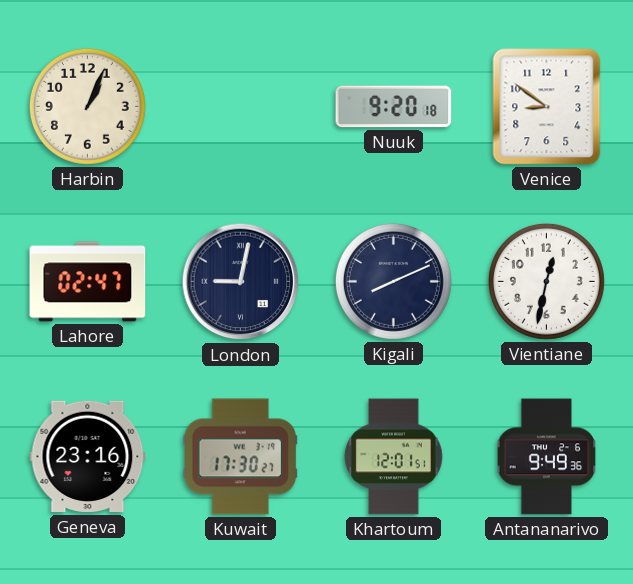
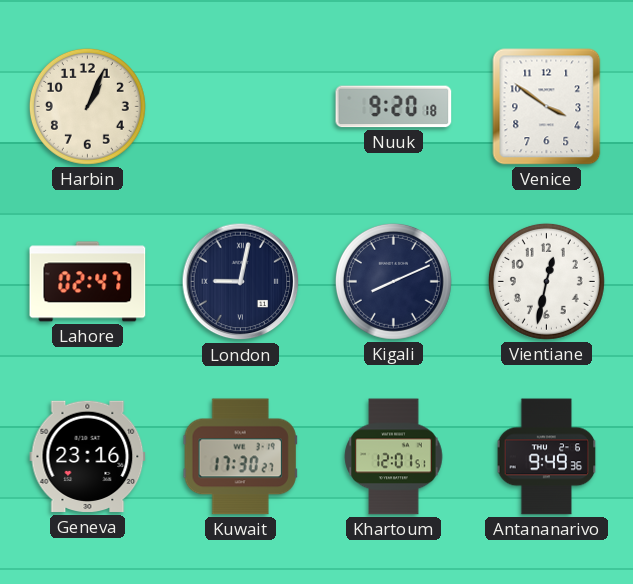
Venice: 8:51 -> 3:51 (547, 107)
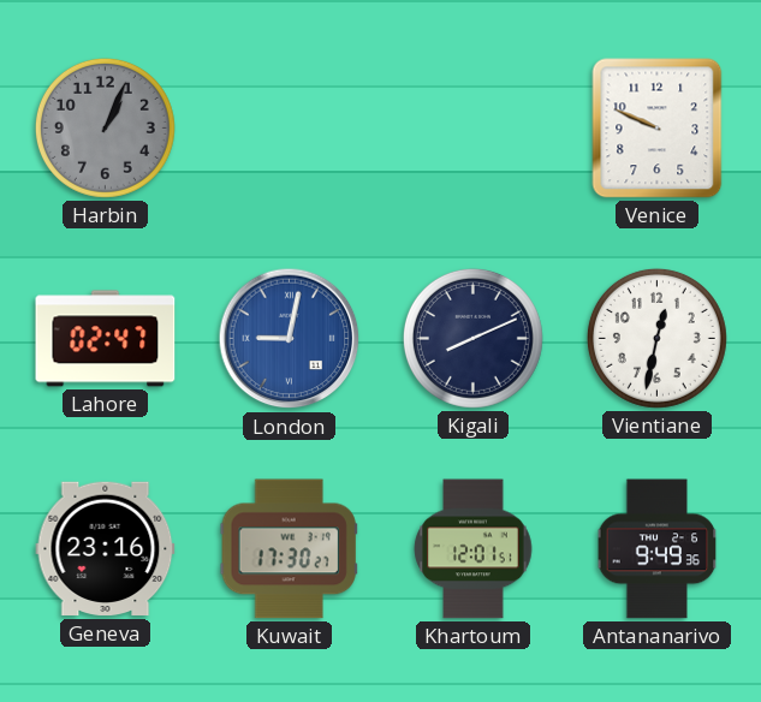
Harbin dial: cream -> grey (105, 127)
Nuuk: 9:20 -> none (394, 107)
Venice: 3:51 -> 9:49 (658, 129)
London dial: navy -> blue (290, 339)
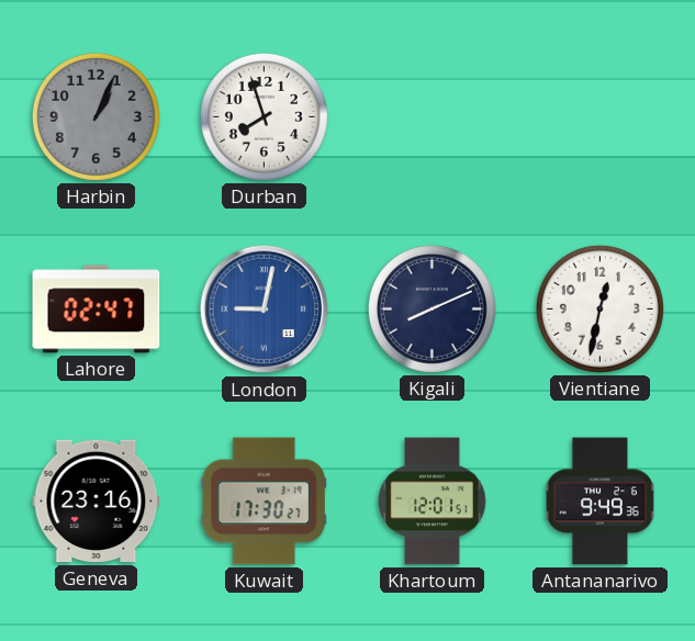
Durban: none -> 7:57 (264, 116)
Venice: 9:49 -> none (658, 129)
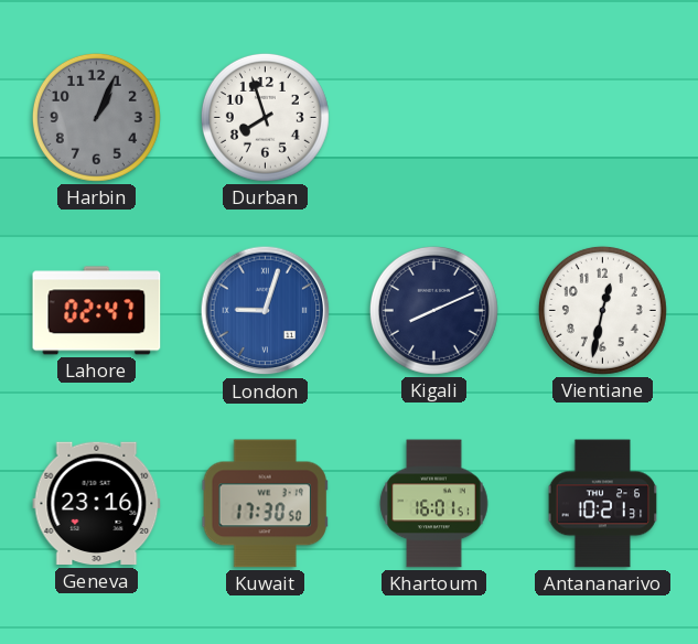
London: 9:02 -> 9:03 (266, 311)
Kuwait: 17:30:27 -> 17:30:50 (265, 504)
Khartoum: 12:01 -> 16:01 (434, 504)
Antananarivo: 9:49 -> 10:21 (603, 504)
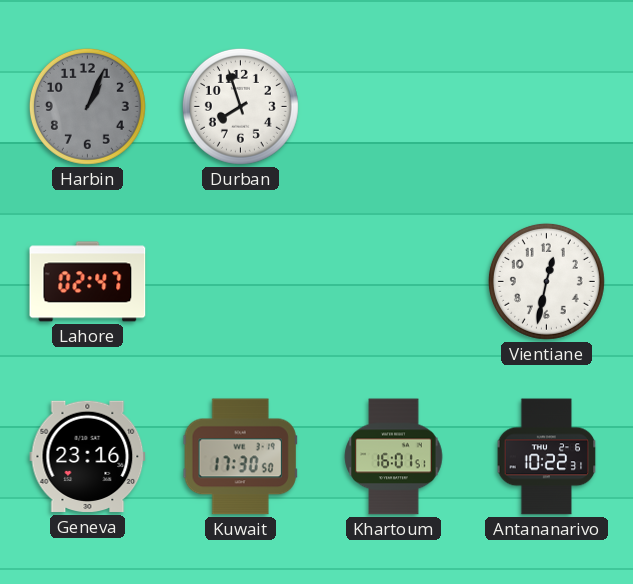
London: 9:03 -> none (266, 311)
Kigali: 8:11 -> none (433, 310)
Antananarivo: 10:21 -> 10:22 (547, 457)
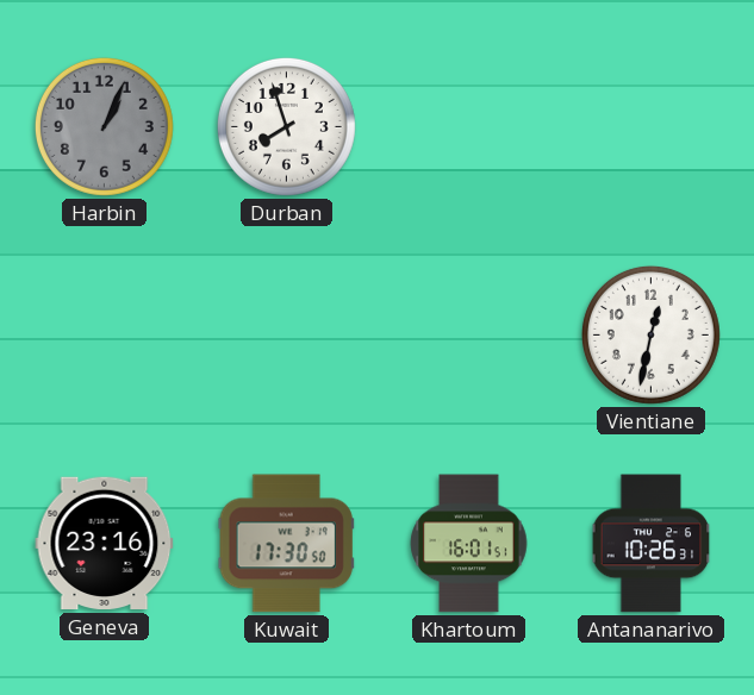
Lahore: 02:47 -> none (88, 282)
Antananarivo: 10:22 -> 10:26 (652, 544)
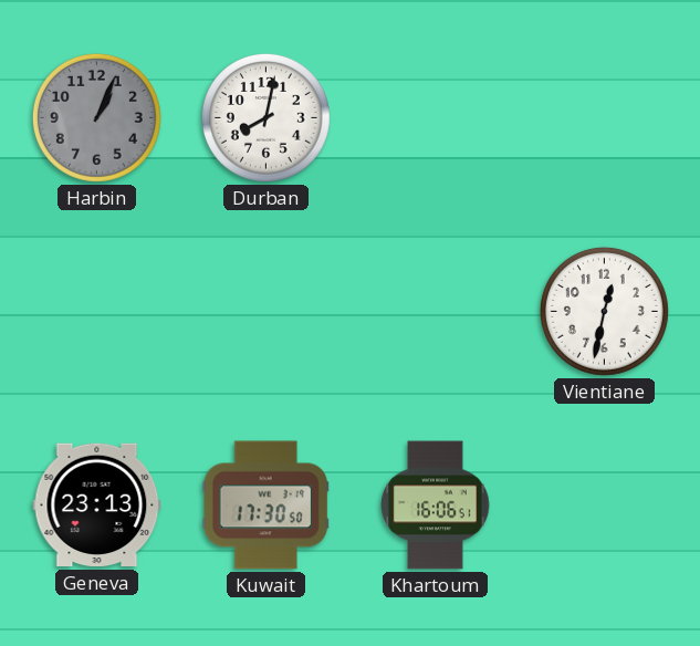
Durban: 7:57 -> 8:02 (265, 117)
Geneva: 23:16 -> 23:13 (97, 506)
Khartoum: 16:01 -> 16:06 (436, 506)
Antananarivo: 10:26 -> none (652, 544)
